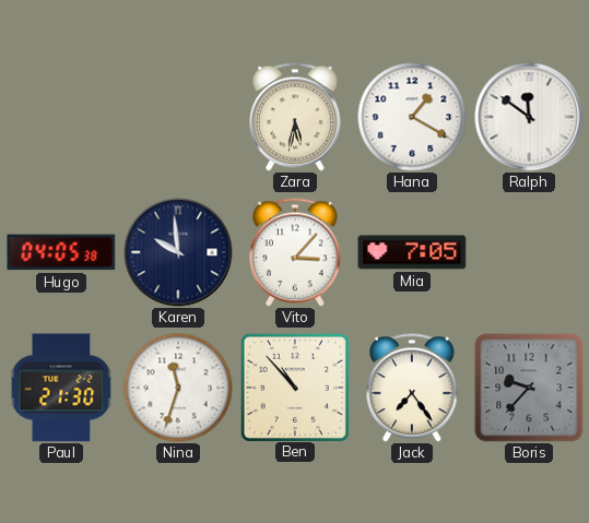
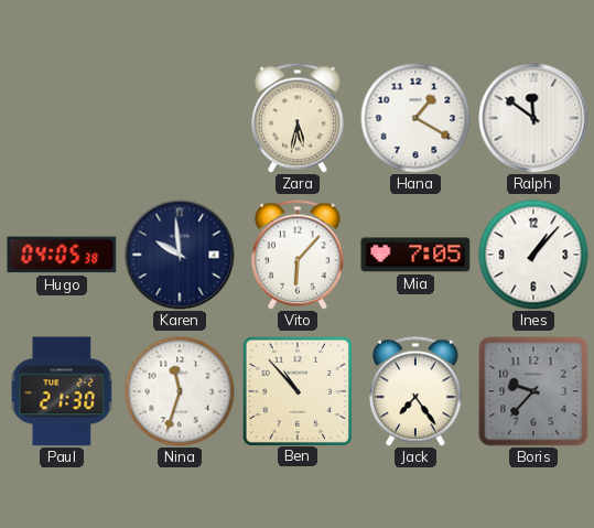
Vito: 3:07 -> 6:07 (298, 255)
Ines: none -> 1:07 (533, 255)
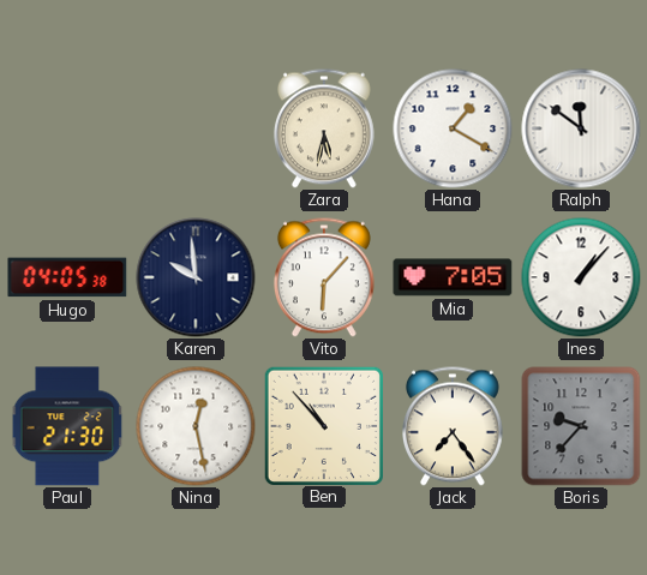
Nina: 11:33 -> 12:28 (196, 426)
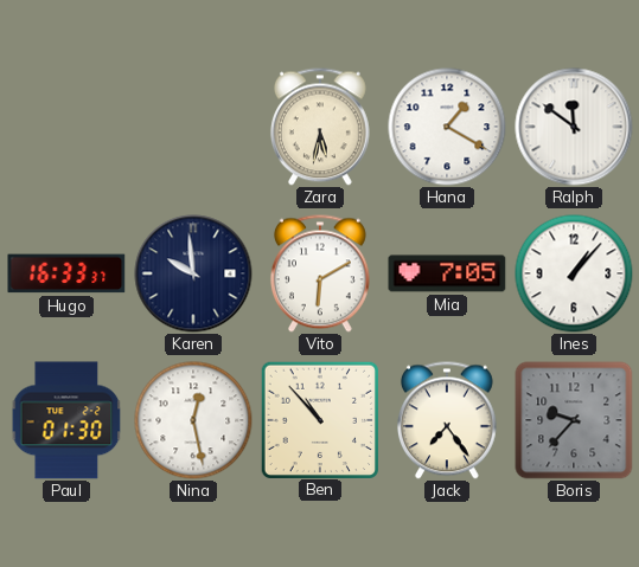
Hugo: 04:05 -> 16:33 (66, 273)
Vito: 6:07 -> 6:10 (320, 273)
Paul: 21:30 -> 01:30 (66, 420)
